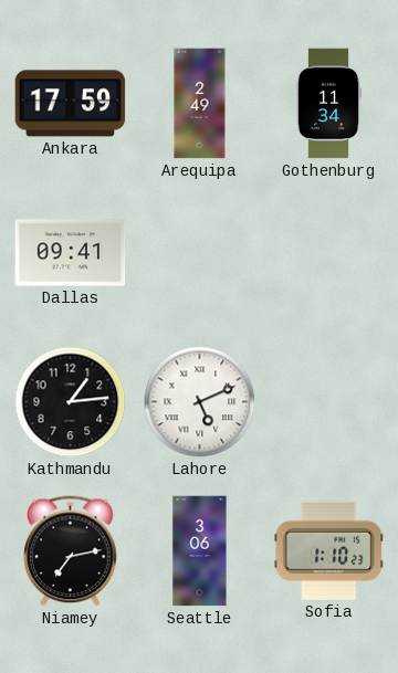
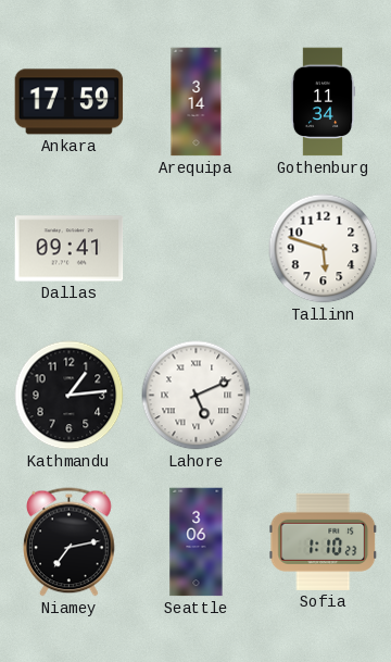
Arequipa: 2:49 -> 3:14 (197, 102)
Tallinn: none -> 5:48 (324, 249)
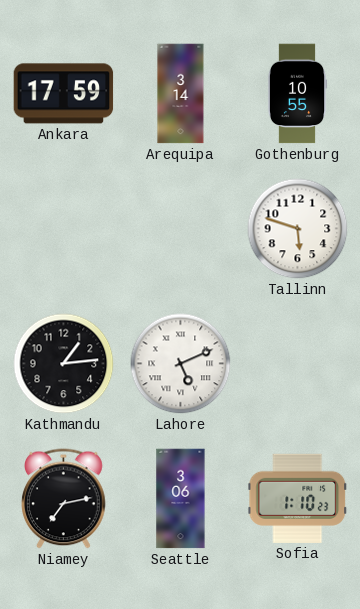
Gothenburg: 11:34 -> 10:55 (297, 94)
Dallas: 09:41 -> none (70, 249)
